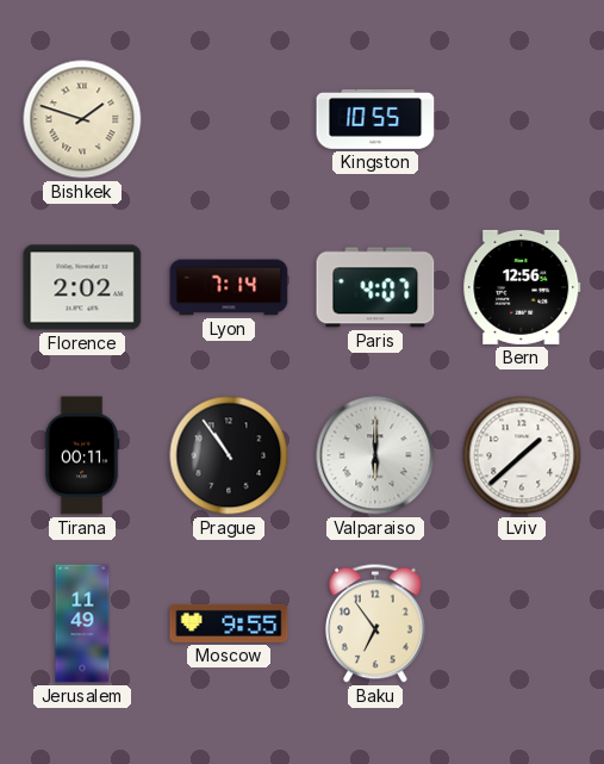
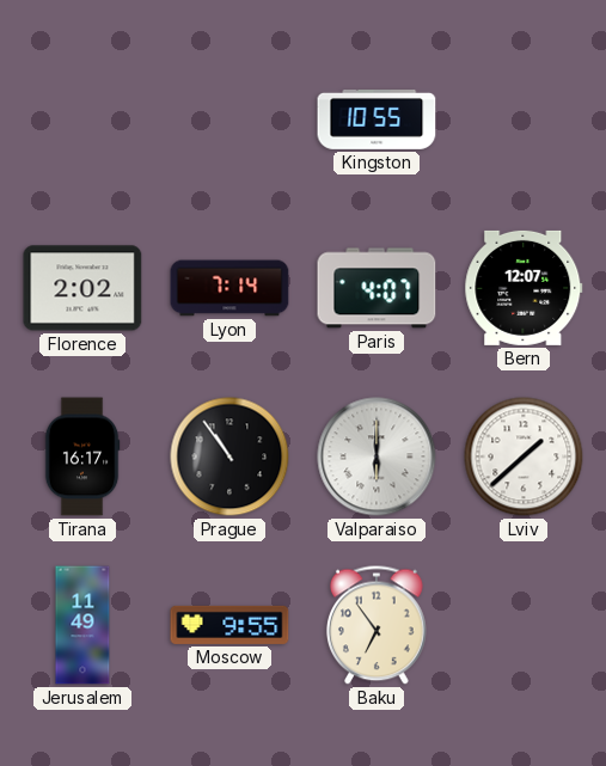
Bishkek: 1:48 -> none (82, 119)
Bern: 12:56 -> 12:07 (524, 288)
Tirana: 00:11 -> 16:17 (82, 456)
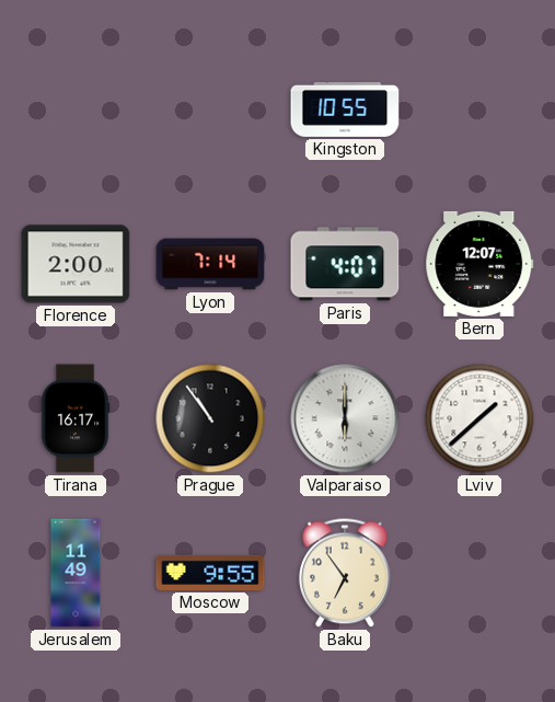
Florence: 2:02 -> 2:00 (76, 264)
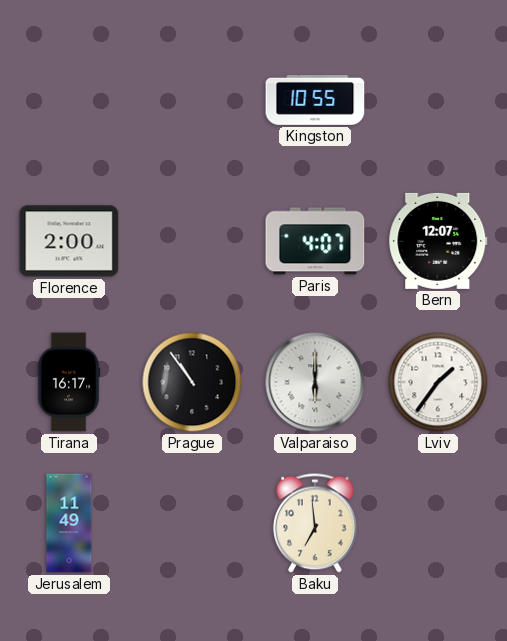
Lyon: 7:14 -> none (210, 264)
Lviv: 1:38 -> 1:36 (438, 382)
Moscow: 9:55 -> none (210, 573)
Baku: 6:54 -> 6:59 (315, 523)
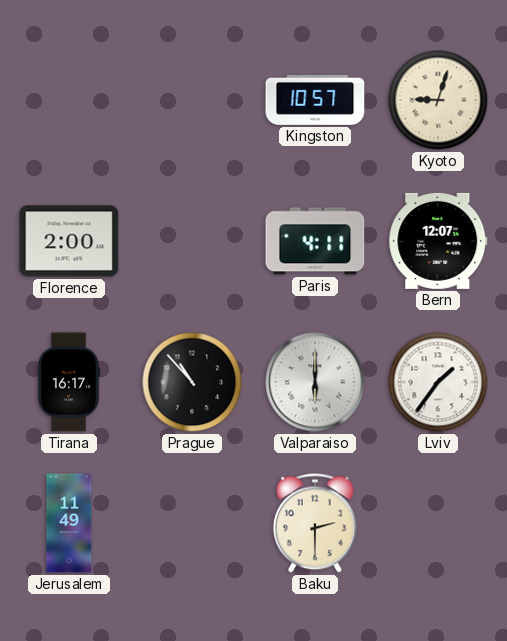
Kingston: 10:55 -> 10:57 (315, 100)
Kyoto: none -> 9:03 (438, 100)
Paris: 4:07 -> 4:11 (315, 241)
Prague: 10:54 -> 10:53 (192, 382)
Baku: 6:59 -> 2:30 (315, 523)
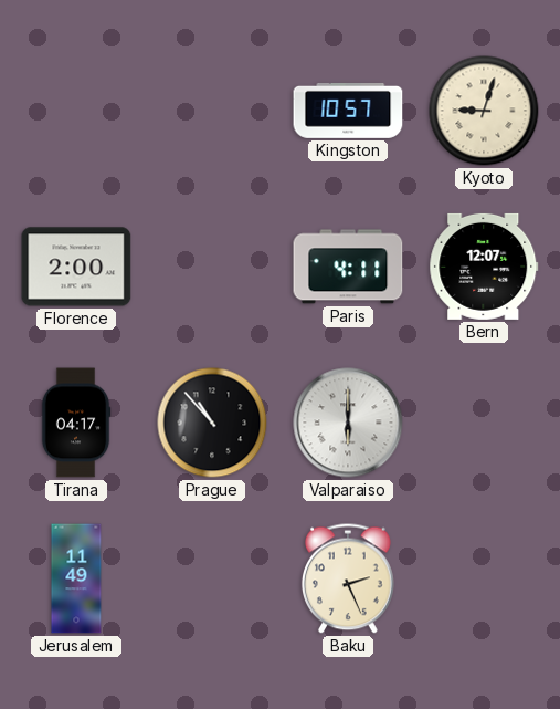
Tirana: 16:17 -> 04:17 (76, 423)
Lviv: 1:36 -> none (438, 382)
Baku: 2:30 -> 2:26 (348, 578)
